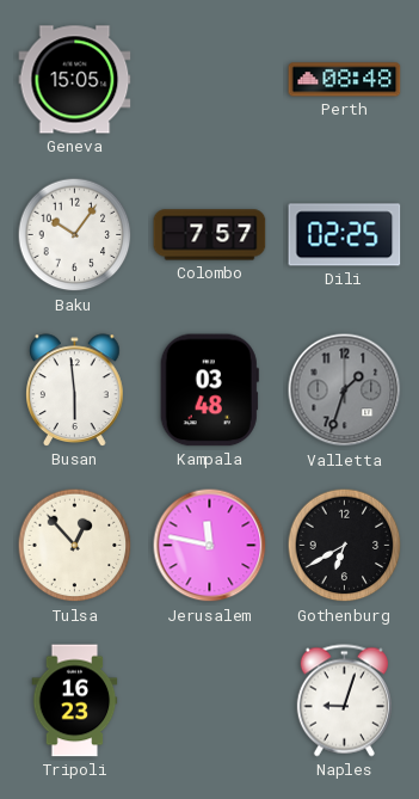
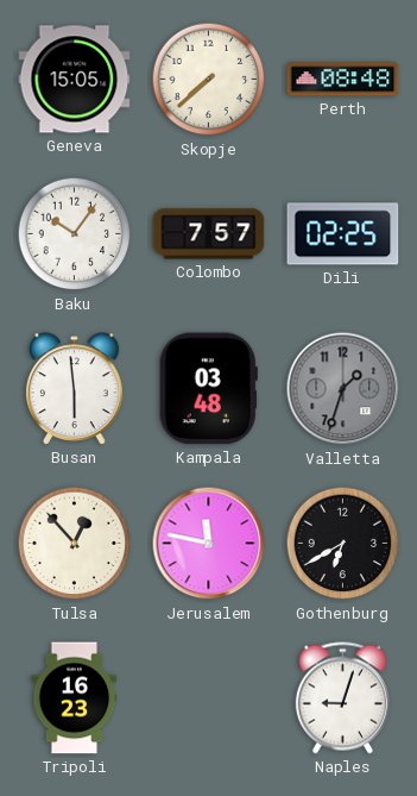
Skopje: none -> 7:38 (209, 80)
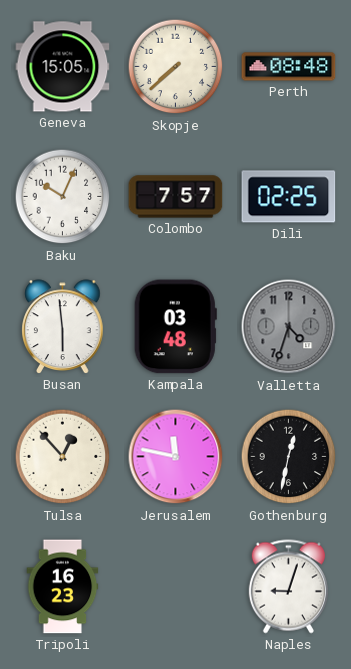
Baku: 10:06 -> 10:04 (63, 197)
Valletta: 1:33 -> 4:33 (289, 327)
Gothenburg: 6:40 -> 12:32 (289, 457)
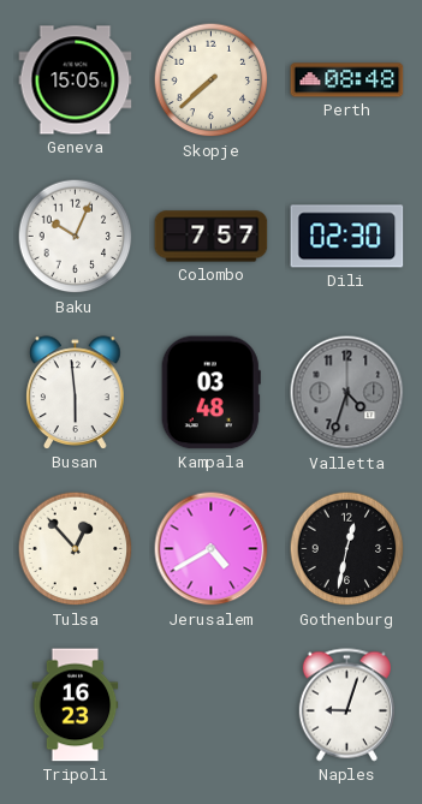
Dili: 02:25 -> 02:30 (347, 237)
Jerusalem: 11:47 -> 4:40 (212, 549)
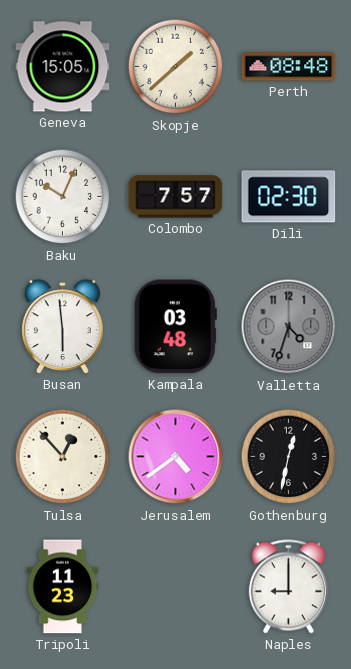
Skopje: 7:38 -> 1:38 (176, 67)
Jerusalem: 4:40 -> 4:39 (176, 457)
Tripoli: 16:23 -> 11:23 (63, 587)
Naples: 9:03 -> 9:00 (288, 587)
